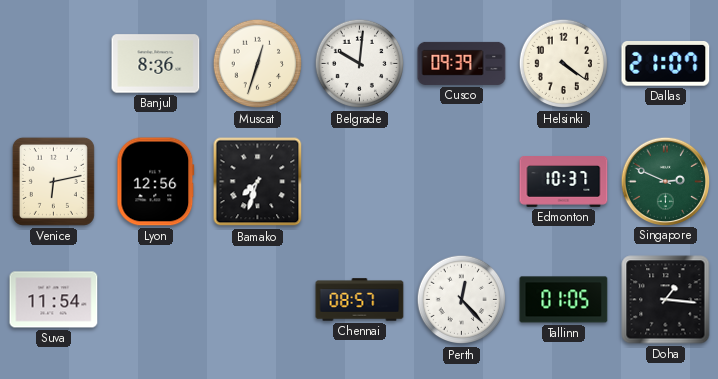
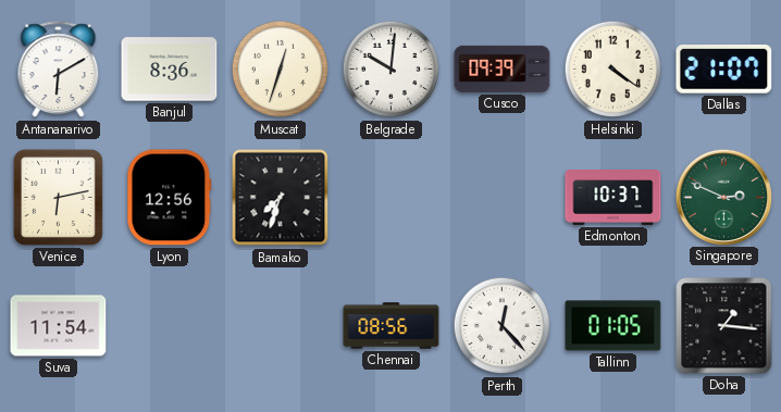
Antananarivo: none -> 6:10 (59, 70)
Chennai: 08:57 -> 08:56 (392, 326)
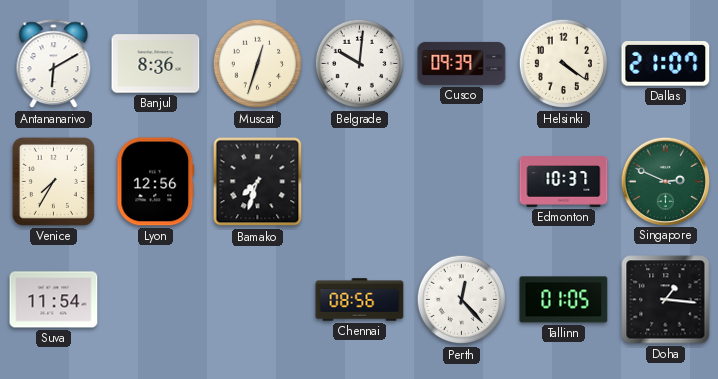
Venice: 6:13 -> 7:35 (53, 181)
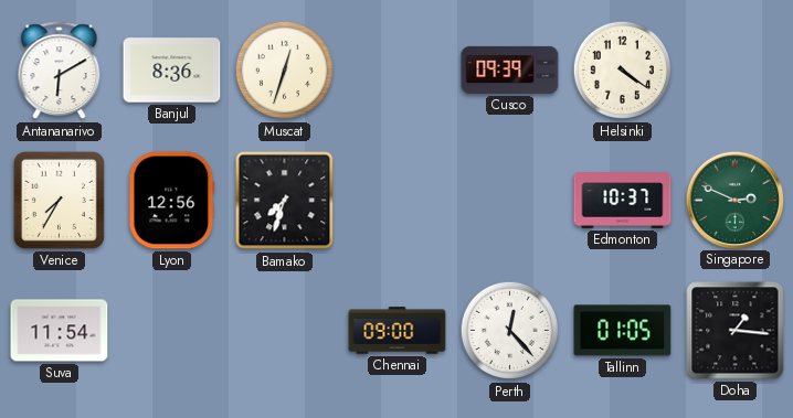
Belgrade: 10:01 -> none (360, 64)
Dallas: 21:07 -> none (666, 64)
Chennai: 08:56 -> 09:00 (398, 331)
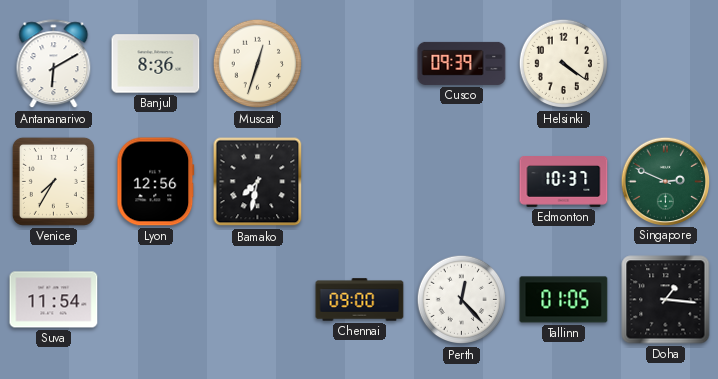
Bamako: 7:33 -> 7:32 (258, 182)
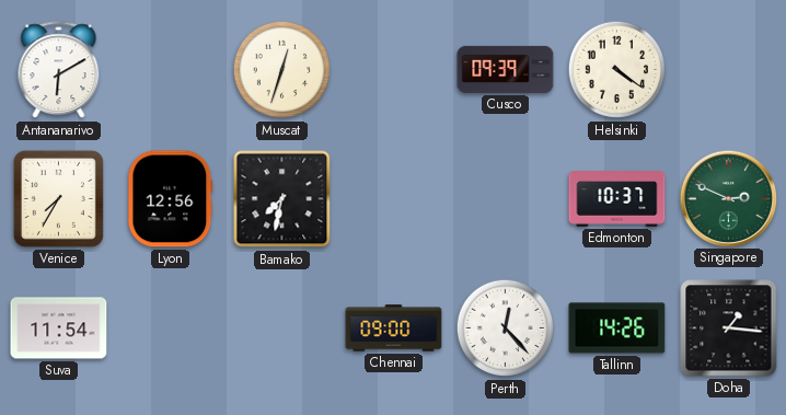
Banjul: 8:36 -> none (156, 64)
Tallinn: 01:05 -> 14:26 (617, 328)
